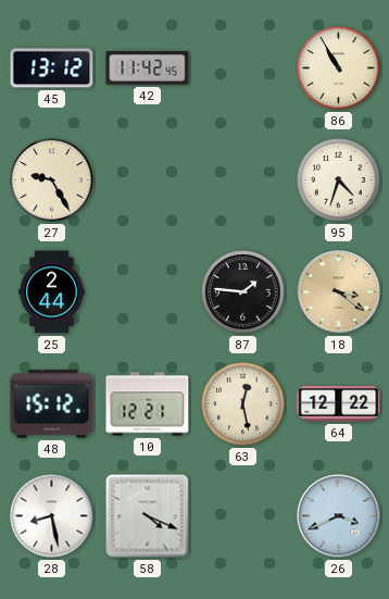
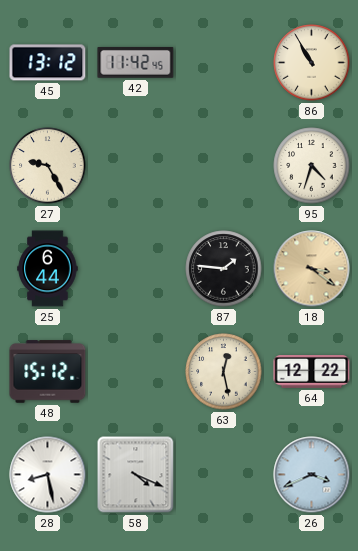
25: 2:44 -> 6:44 (48, 269)
10: 12:21 -> none (148, 404)
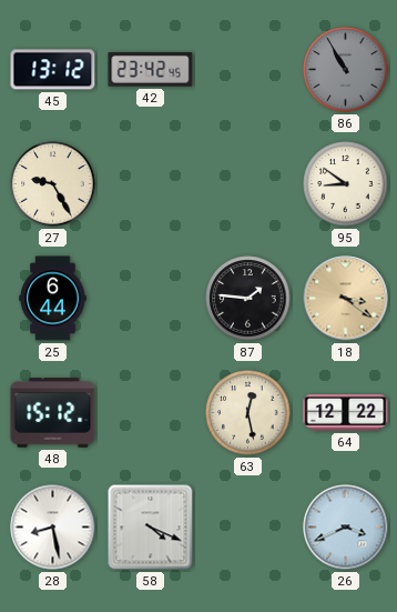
42: 11:42 -> 23:42 (151, 70)
86 dial: cream -> grey (346, 70)
95: 4:33 -> 8:51 (346, 184)
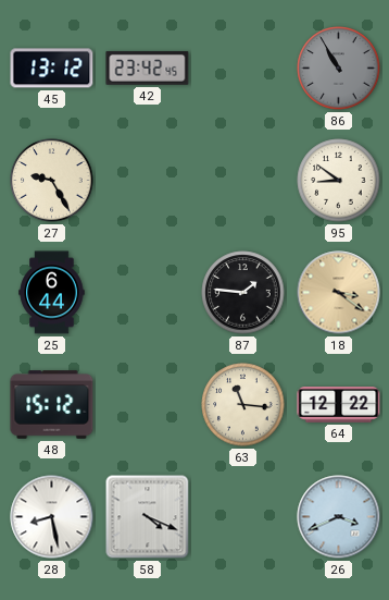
63: 12:28 -> 11:16 (243, 405)
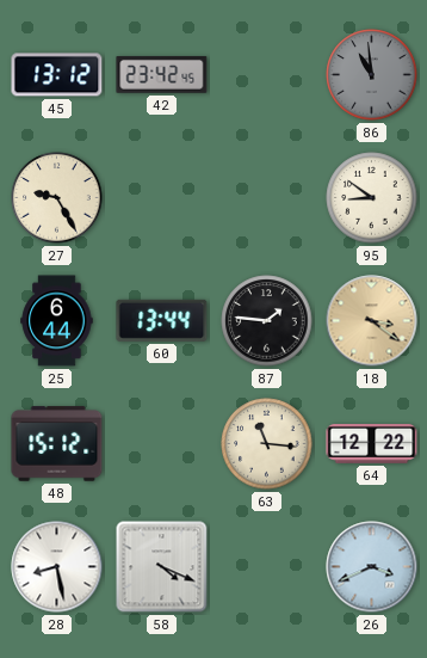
86: 10:55 -> 10:59 (372, 75)
60: none -> 13:44 (162, 320)
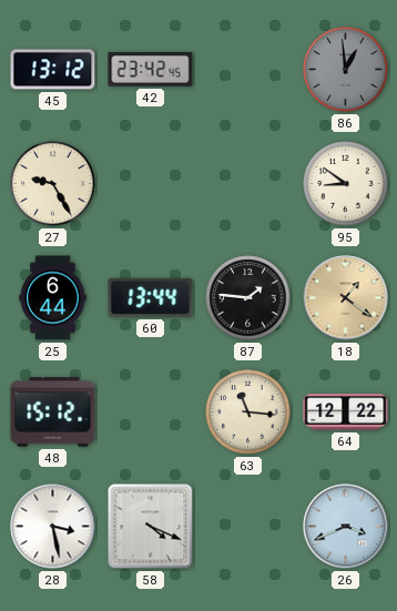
86: 10:59 -> 12:59 (346, 70)
18: 3:21 -> 1:21 (346, 298)
28: 8:28 -> 3:28 (53, 527)
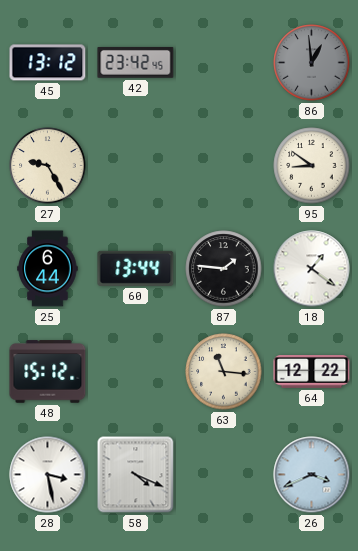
18 dial: champagne -> white (312, 269)
